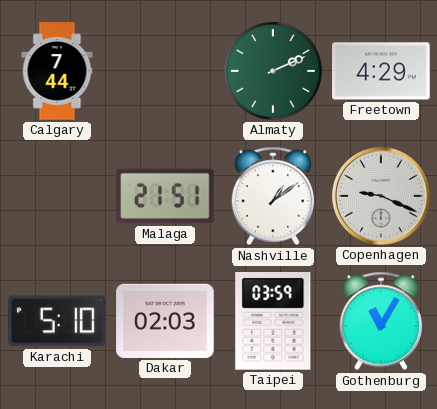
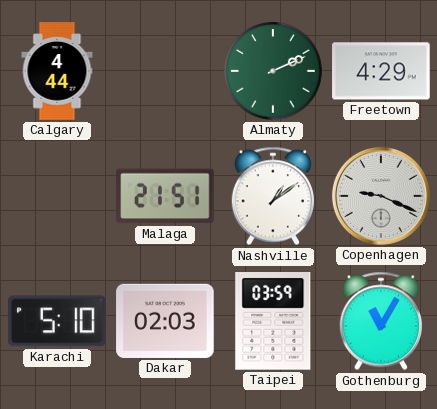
Calgary: 7:44 -> 4:44 (57, 71)
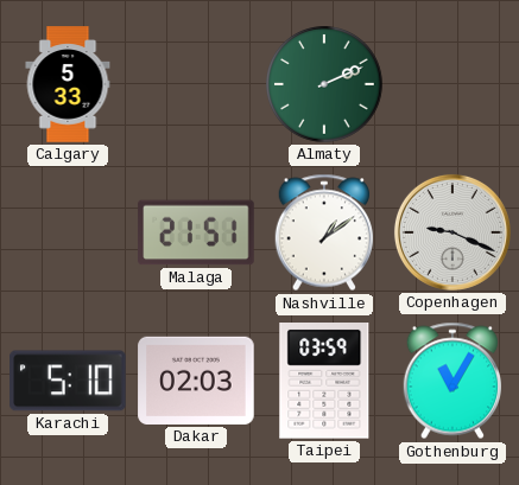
Calgary: 4:44 -> 5:33 (68, 84)
Freetown: 4:29 -> none (381, 71)
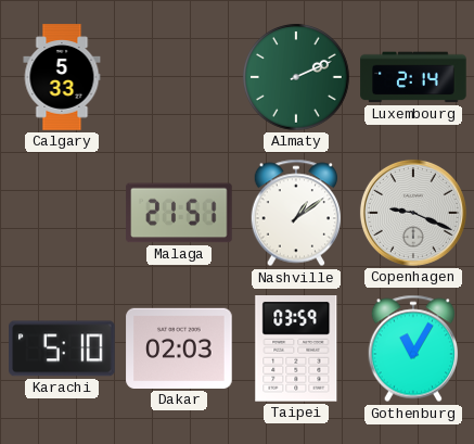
Luxembourg: none -> 2:14 (413, 77)
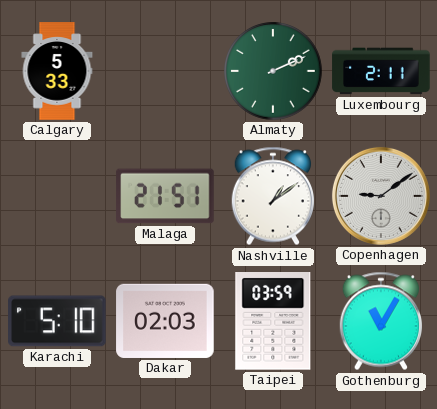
Luxembourg: 2:14 -> 2:11 (381, 71)
Copenhagen: 9:19 -> 9:09 (381, 196)
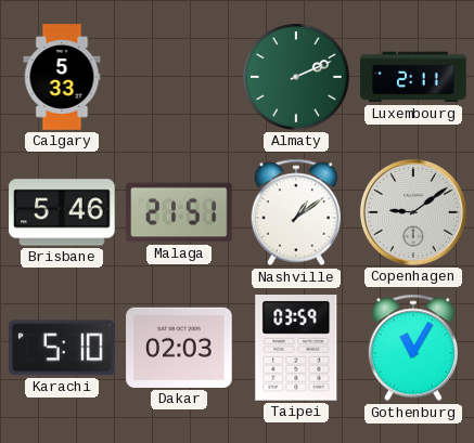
Brisbane: none -> 5:46 (62, 212)
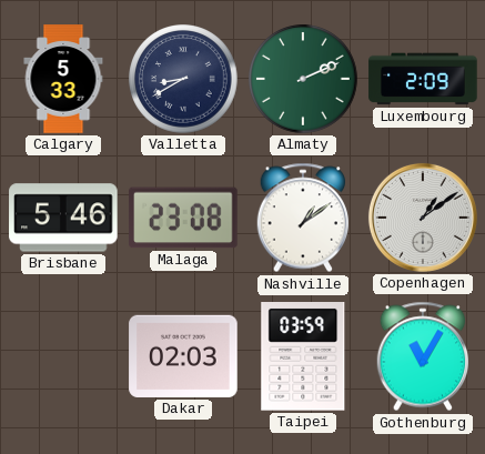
Valletta: none -> 8:40 (183, 79)
Luxembourg: 2:11 -> 2:09 (423, 79)
Malaga: 21:51 -> 23:08 (183, 218)
Copenhagen: 9:09 -> 1:09 (423, 218)
Karachi: 5:10 -> none (62, 348)
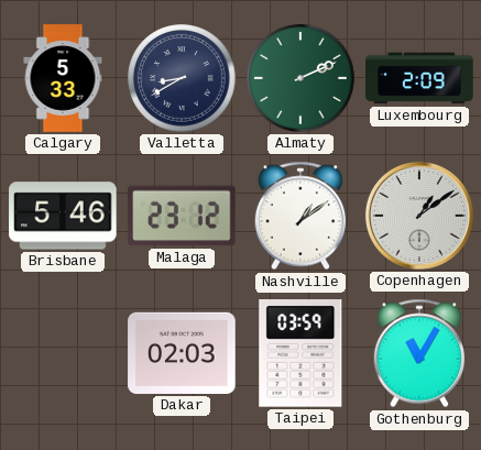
Malaga: 23:08 -> 23:12 (182, 216)
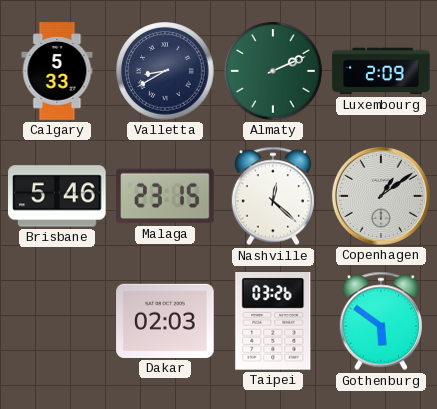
Malaga: 23:12 -> 23:15 (165, 196)
Nashville: 1:09 -> 12:22 (272, 196)
Taipei: 03:59 -> 03:26 (273, 322)
Gothenburg: 11:05 -> 5:51 (380, 321)
